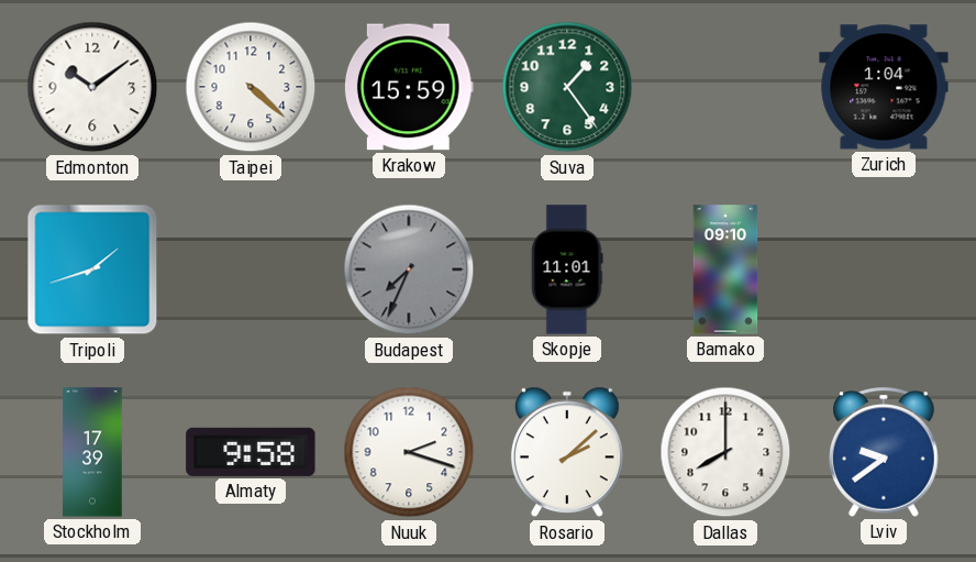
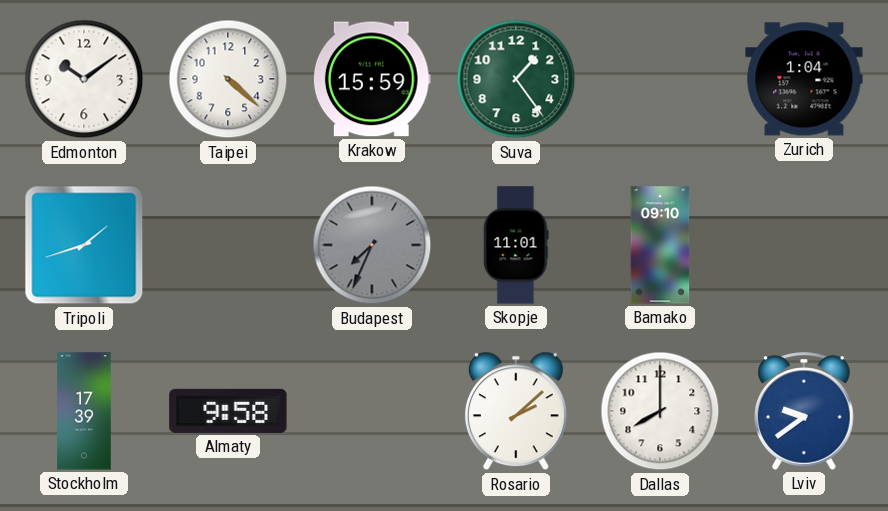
Nuuk: 2:18 -> none (409, 452)
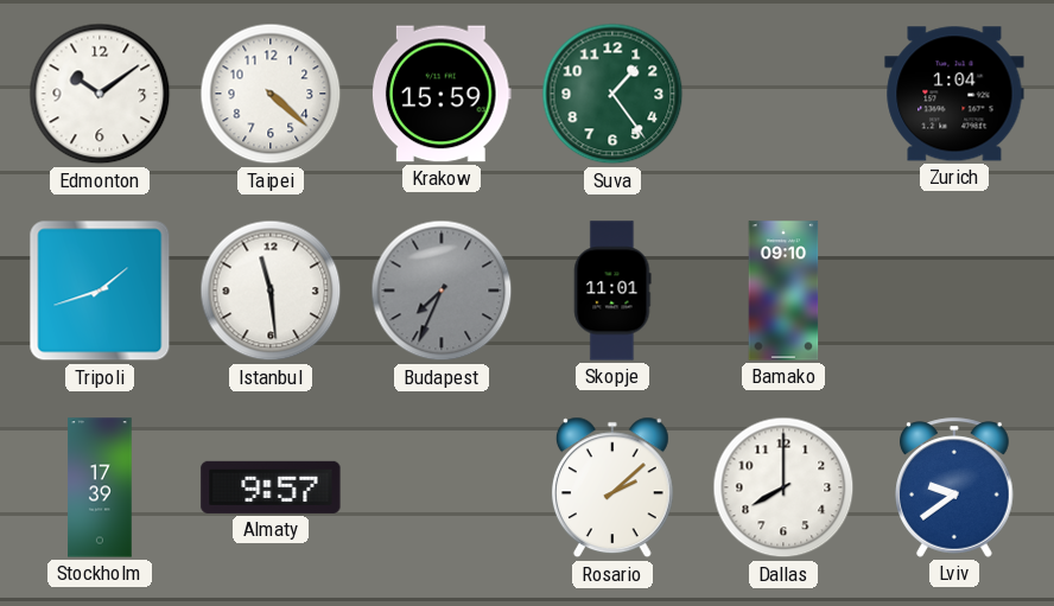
Istanbul: none -> 11:29 (271, 291)
Almaty: 9:58 -> 9:57 (271, 487)
